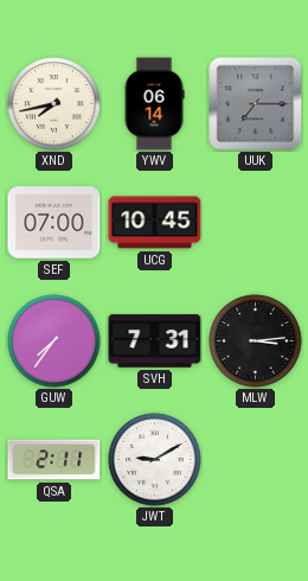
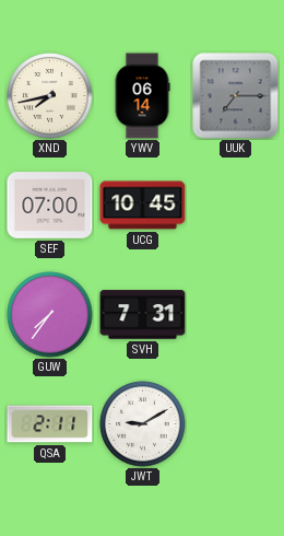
MLW: 3:14 -> none (256, 341)
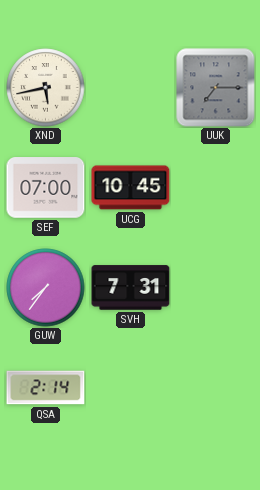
XND: 7:43 -> 5:43 (46, 88)
YWV: 06:14 -> none (142, 96)
QSA: 2:11 -> 2:14 (46, 388)
JWT: 9:10 -> none (143, 424)
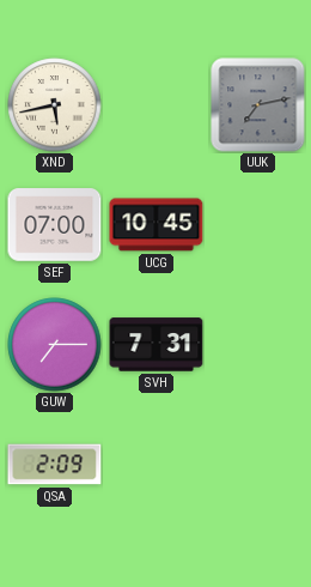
UUK: 7:15 -> 7:13 (258, 105)
GUW: 7:36 -> 7:15 (55, 345)
QSA: 2:14 -> 2:09 (55, 465)
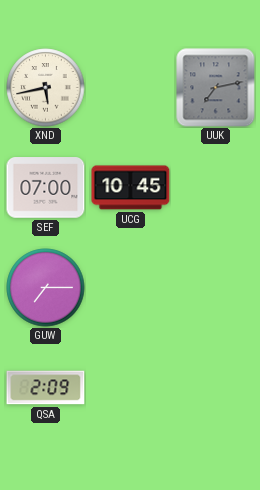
SVH: 7:31 -> none (157, 345)
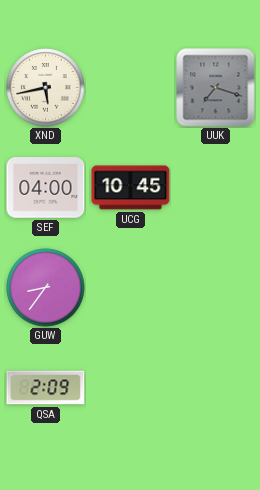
UUK: 7:13 -> 7:18 (216, 88)
SEF: 07:00 -> 04:00 (46, 188)
GUW: 7:15 -> 8:36 (46, 288)
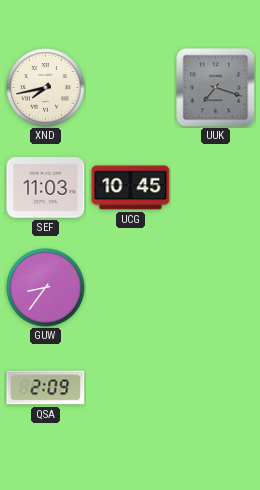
XND: 5:43 -> 7:43 (46, 88)
SEF: 04:00 -> 11:03 (46, 188)
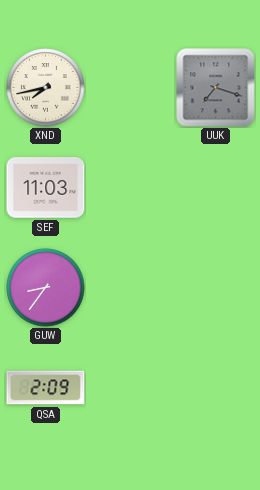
UCG: 10:45 -> none (131, 188)
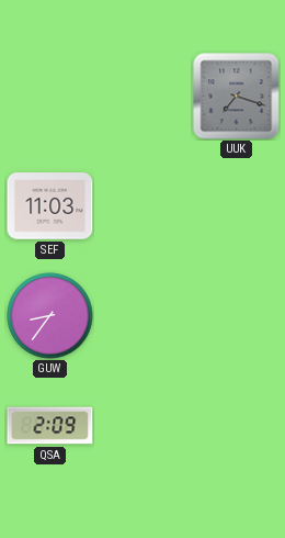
XND: 7:43 -> none (46, 88)
